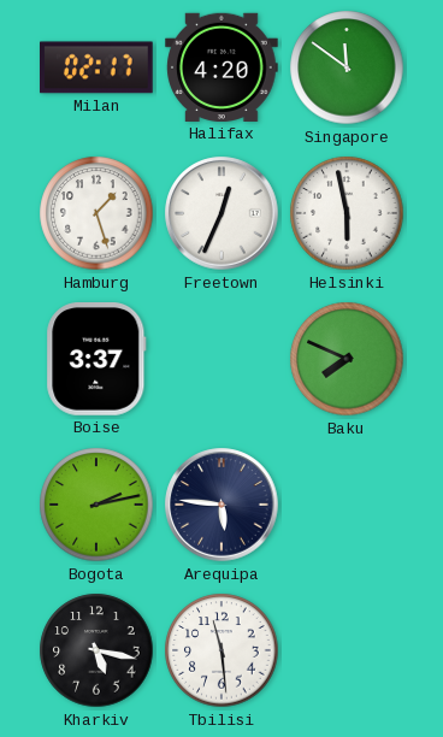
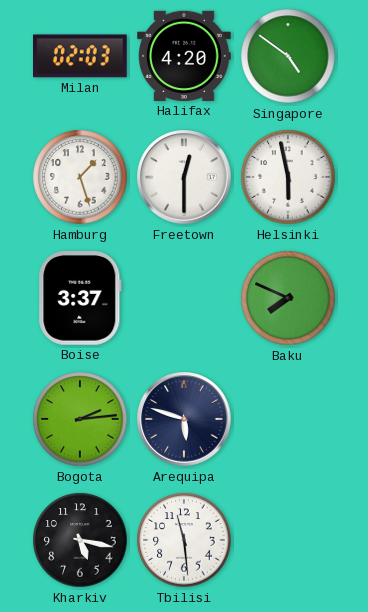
Milan: 02:17 -> 02:03 (81, 56)
Singapore: 11:51 -> 4:51 (288, 56)
Freetown: 12:34 -> 12:30 (184, 177)
Bogota: 2:13 -> 2:14 (80, 419)
Arequipa: 5:46 -> 5:48 (184, 419)
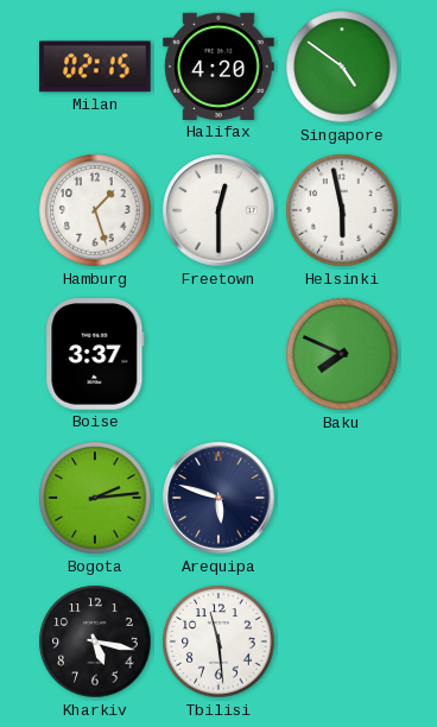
Milan: 02:03 -> 02:15 (96, 67)
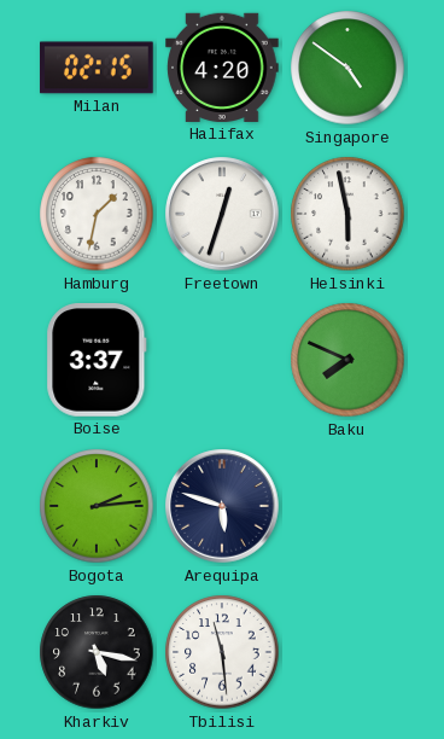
Hamburg: 1:27 -> 1:32 (97, 214)
Freetown: 12:30 -> 12:33 (222, 214)
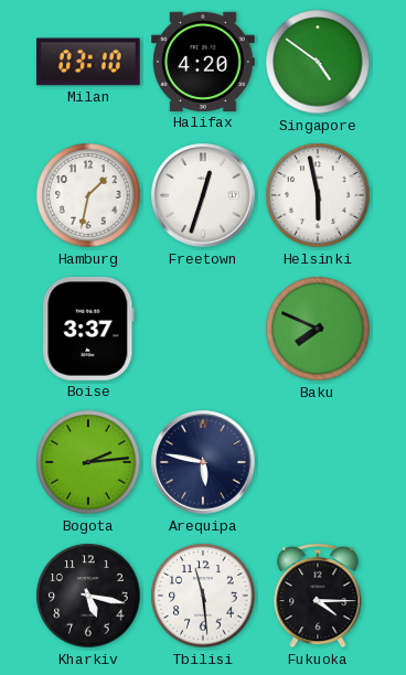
Milan: 02:15 -> 03:10 (89, 62)
Arequipa: 5:48 -> 5:47 (203, 462)
Fukuoka: none -> 4:15 (318, 596)
